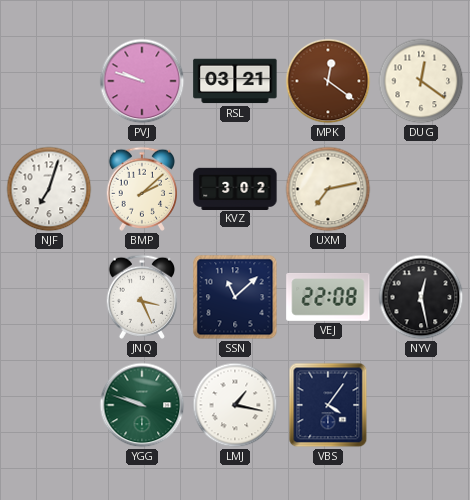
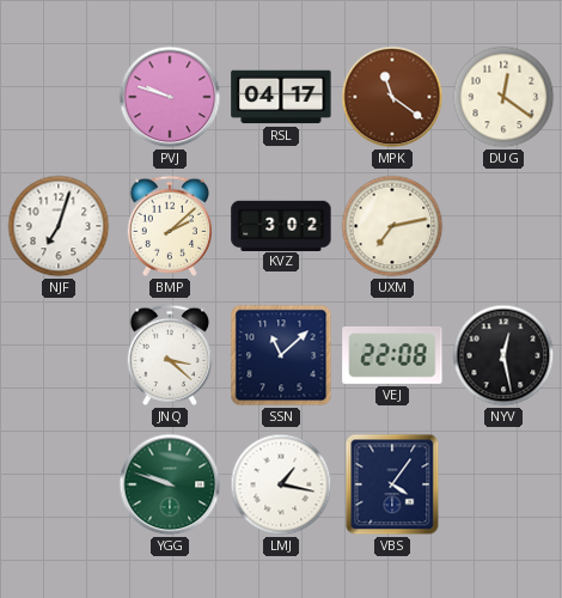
RSL: 03:21 -> 04:17 (281, 97)
MPK: 12:21 -> 11:21 (392, 97)
JNQ: 3:26 -> 3:22 (169, 355)
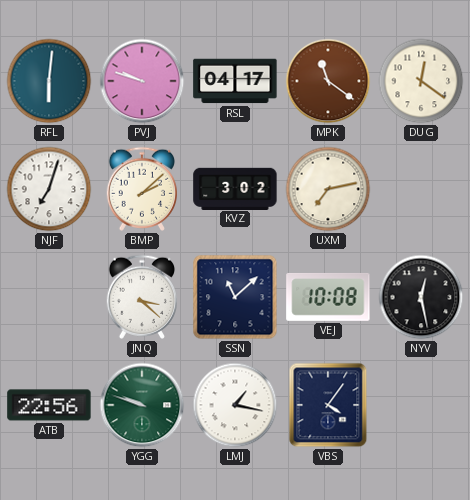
RFL: none -> 6:01 (49, 81)
VEJ: 22:08 -> 10:08 (328, 297)
ATB: none -> 22:56 (49, 405)
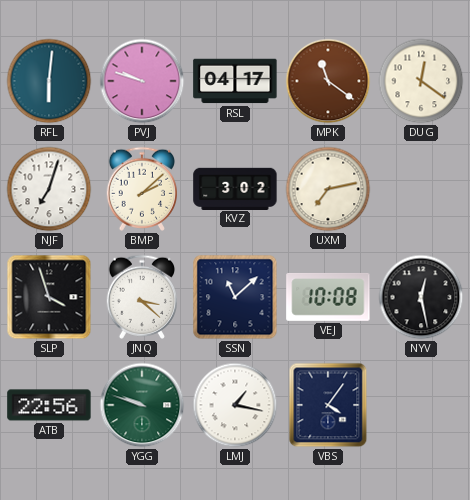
SLP: none -> 3:57 (49, 297)
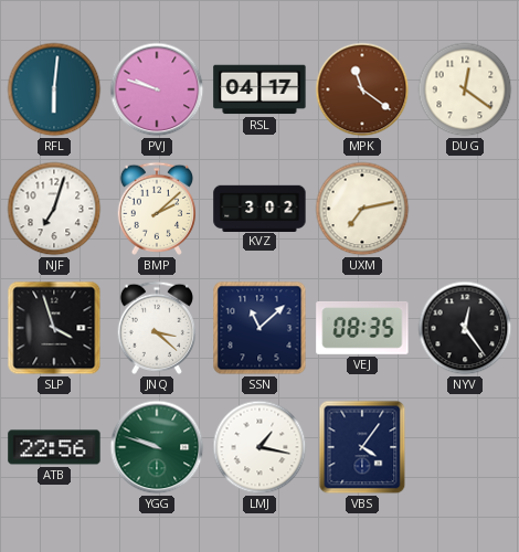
VEJ: 10:08 -> 08:35 (362, 328)
NYV: 12:28 -> 12:24 (465, 328)
